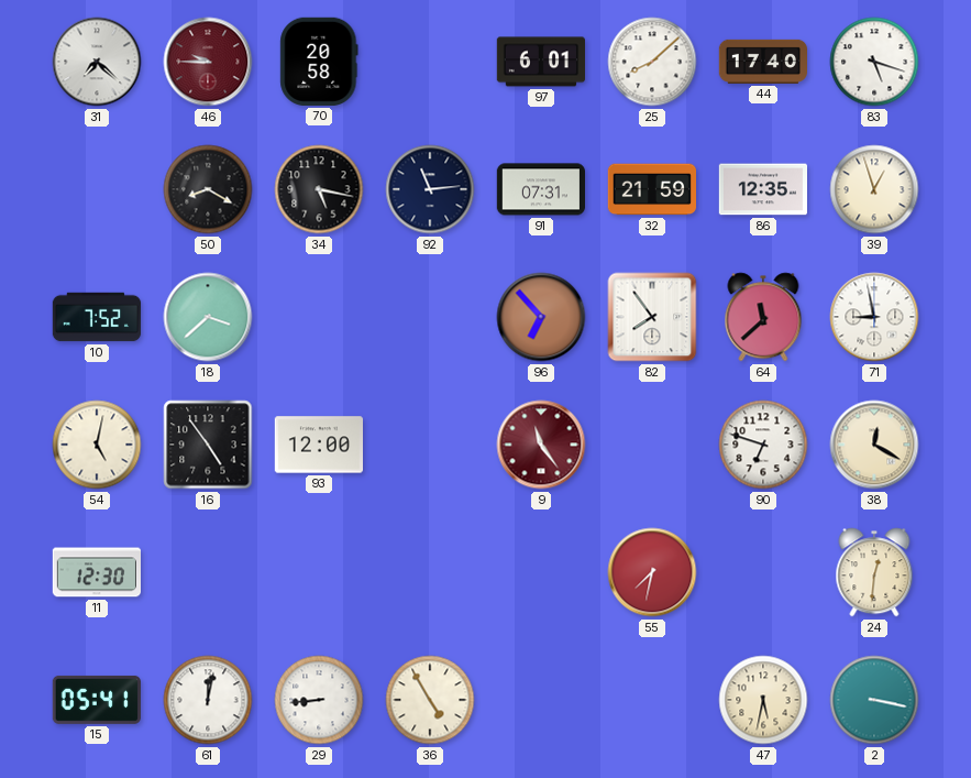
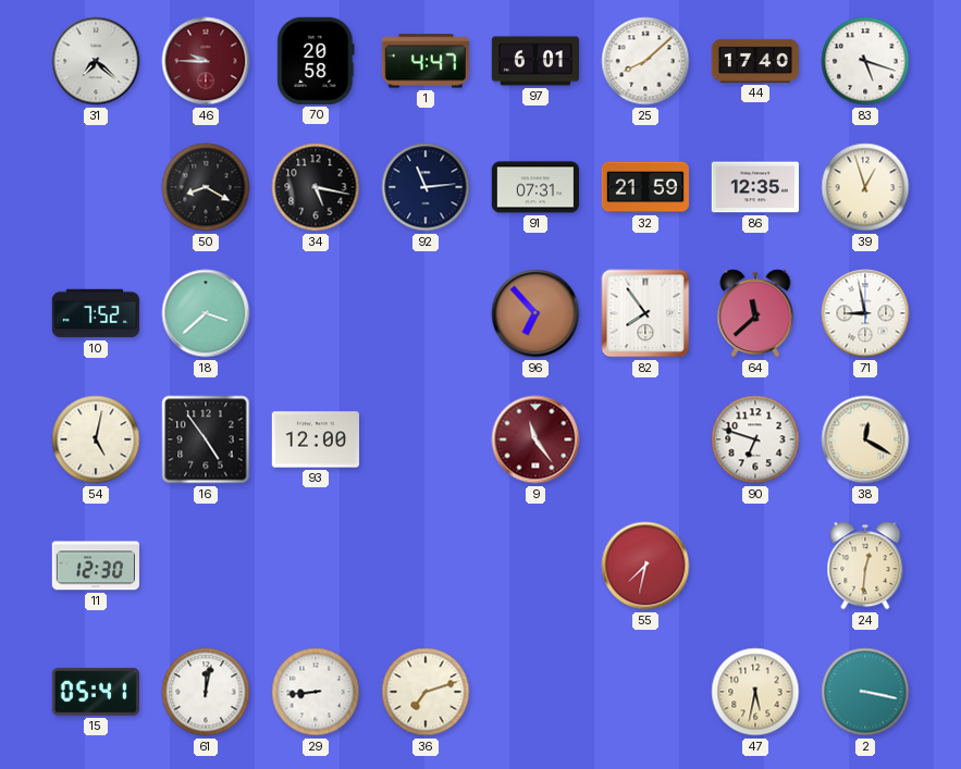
1: none -> 4:47 (424, 61)
36: 4:55 -> 7:12 (426, 692)
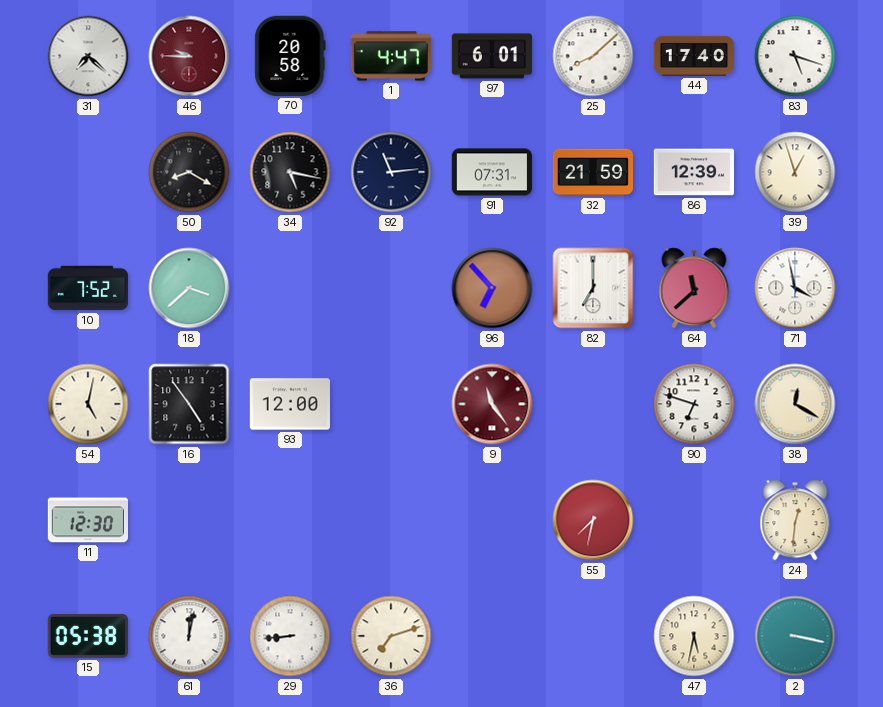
86: 12:35 -> 12:39 (693, 172)
82: 7:54 -> 7:00 (593, 288)
71: 8:58 -> 3:58 (795, 288)
15: 05:41 -> 05:38 (88, 636)
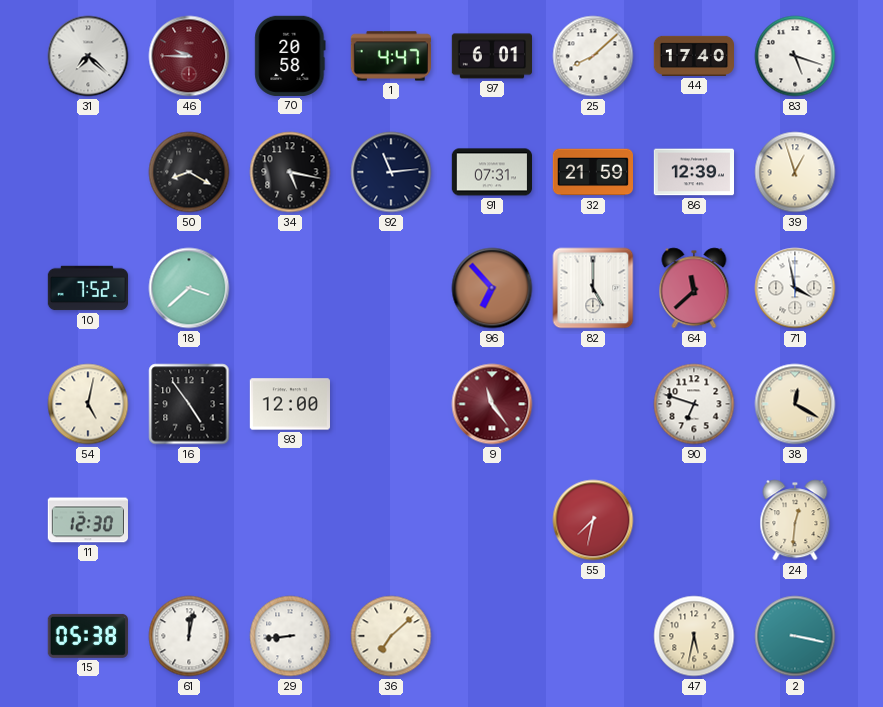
82: 7:00 -> 5:00 (593, 288)
36: 7:12 -> 7:08 (391, 636)
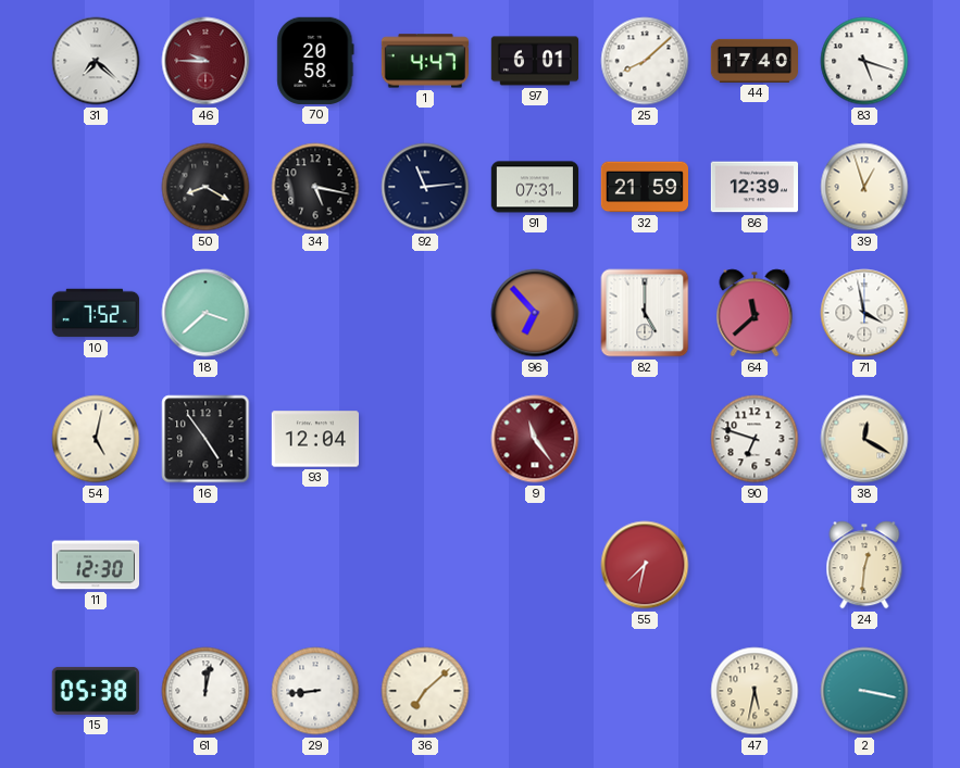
93: 12:00 -> 12:04 (314, 439)
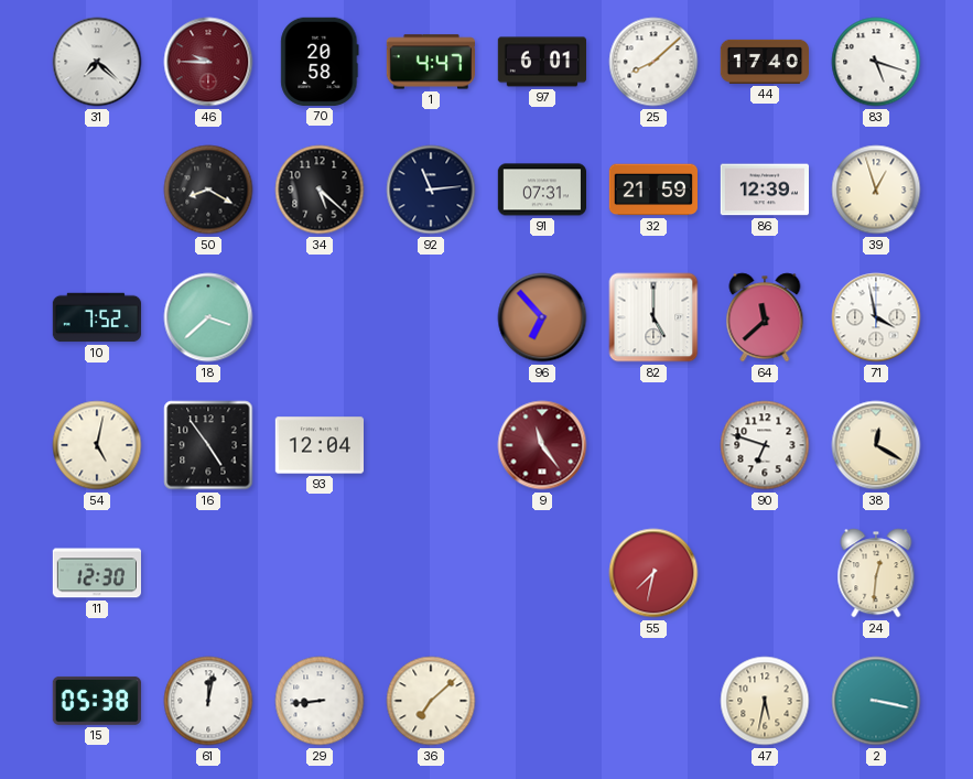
34: 5:17 -> 5:22 (320, 190)
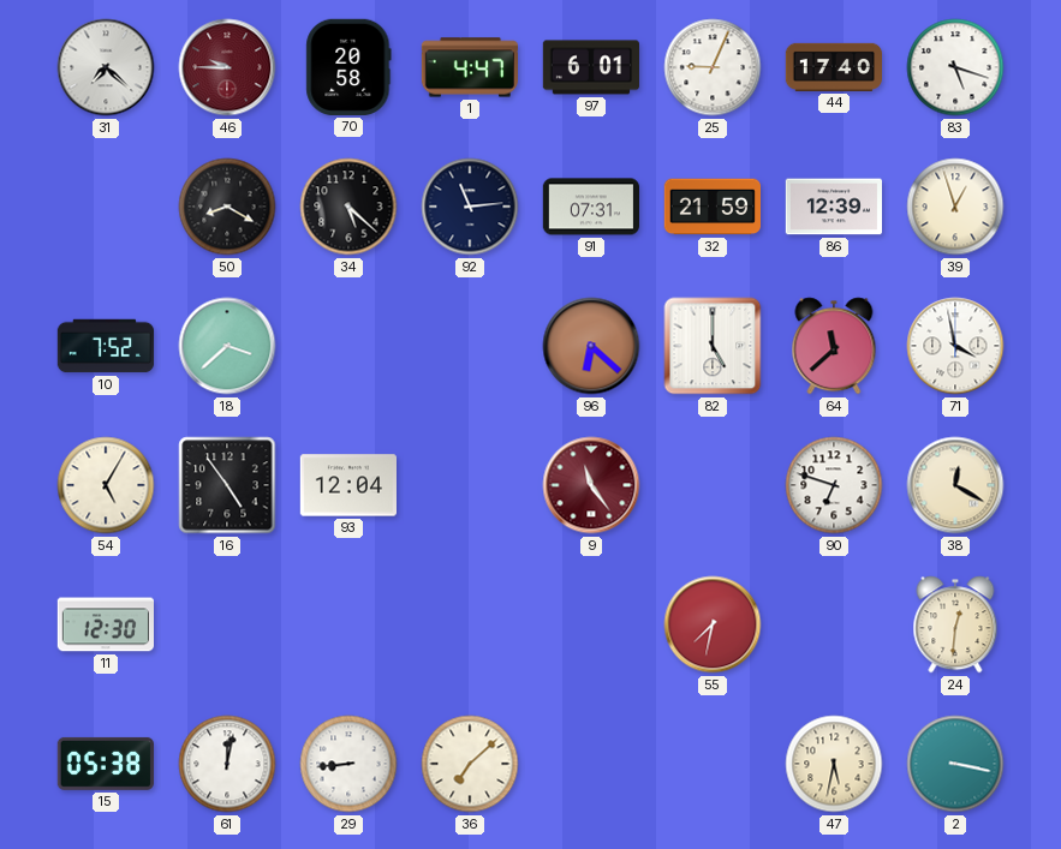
25: 8:08 -> 9:04 (713, 67)
96: 6:53 -> 6:22 (591, 346)
54: 5:02 -> 5:05 (106, 485)
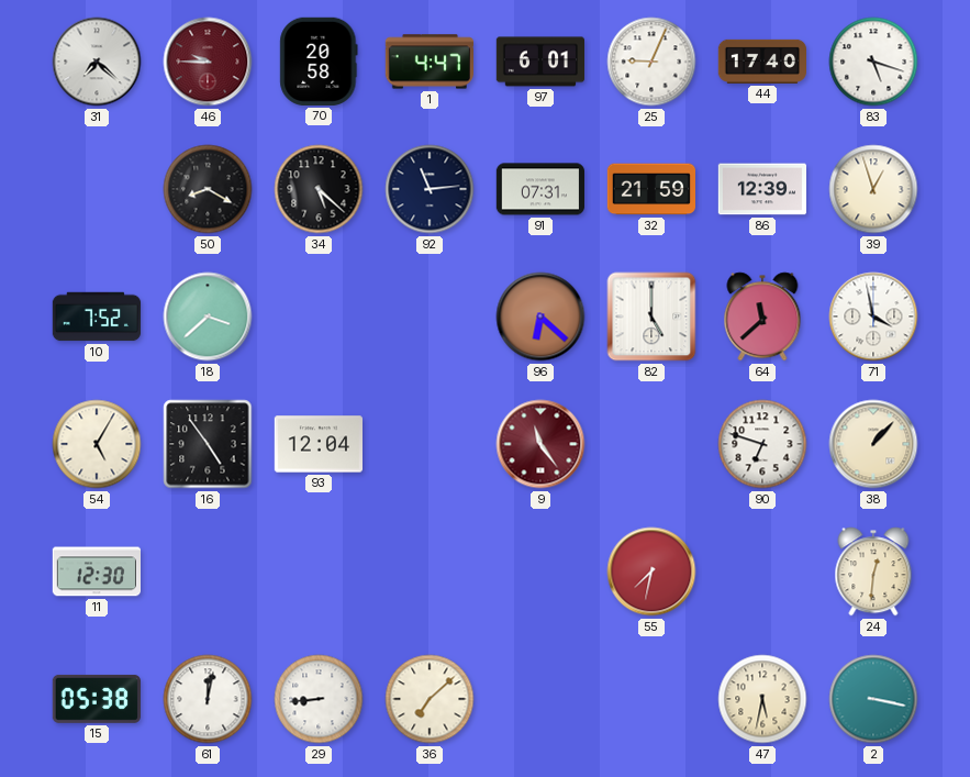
38: 12:20 -> 1:07 (873, 444)
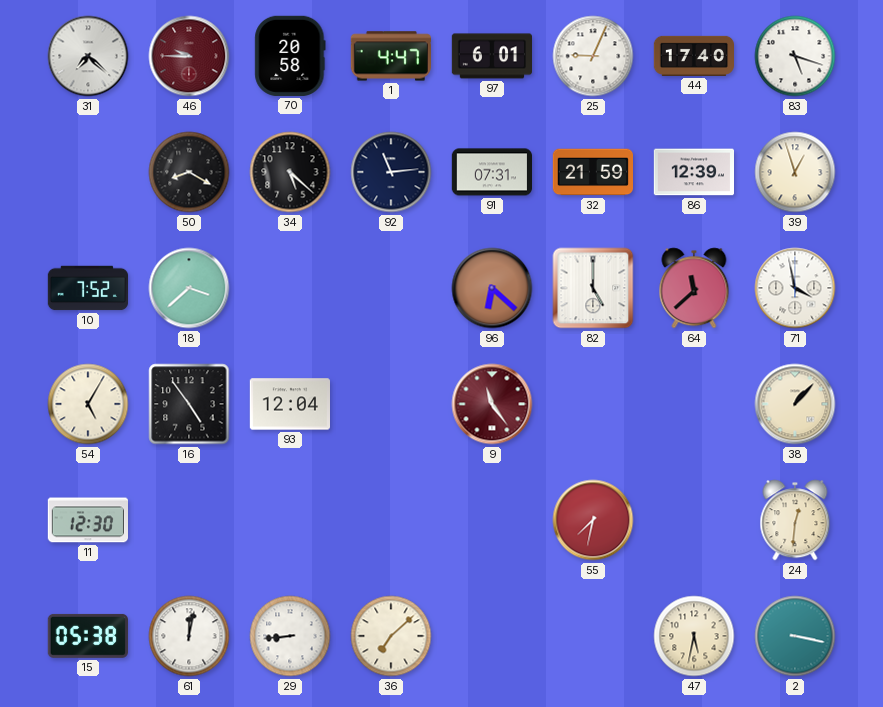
90: 6:48 -> none (762, 444)
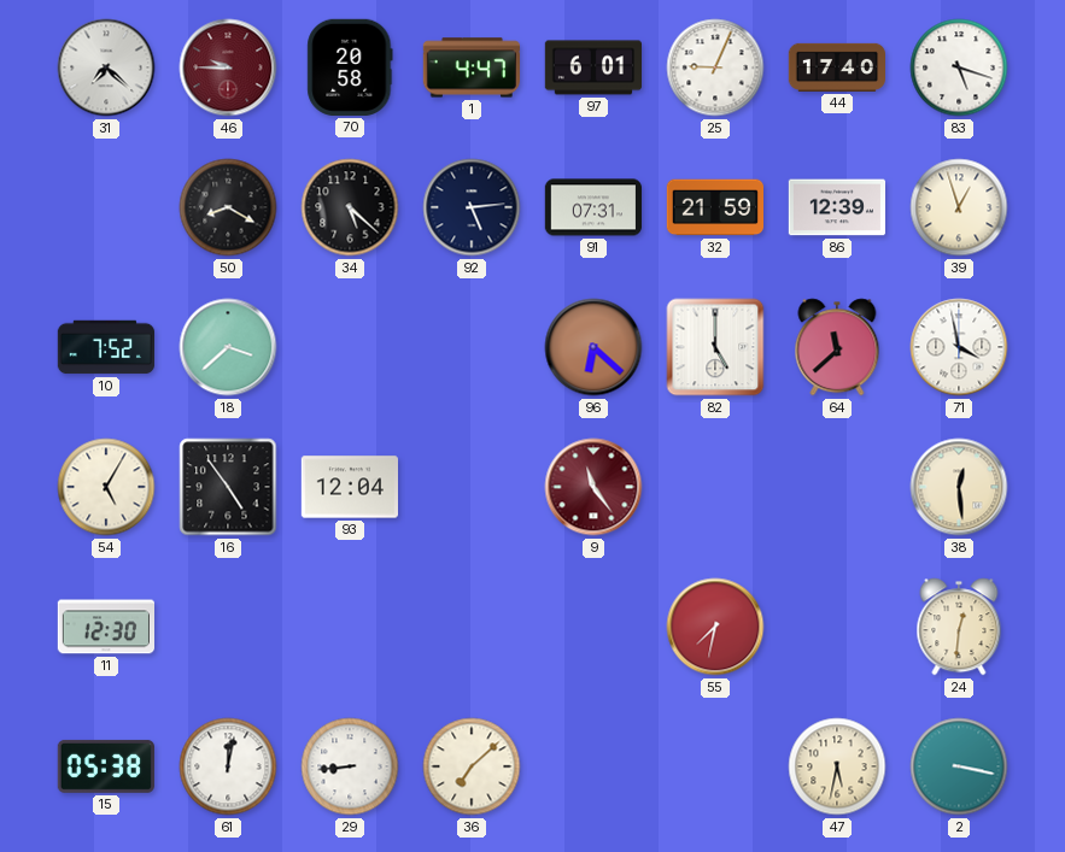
92: 11:14 -> 5:14 (472, 207)
38: 1:07 -> 12:29 (959, 487)
